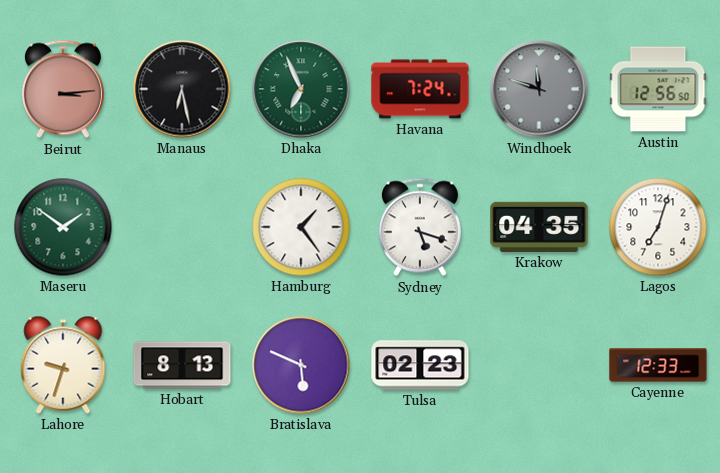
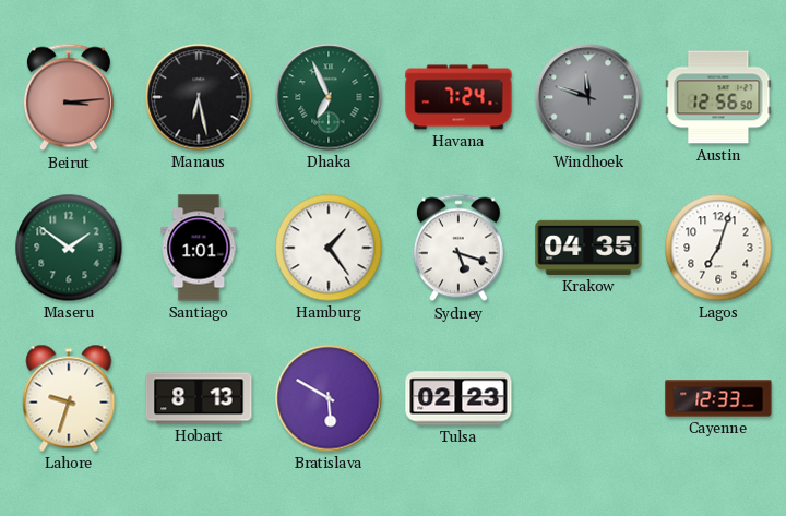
Santiago: none -> 1:01 (199, 248)
Bratislava: 5:49 -> 5:50 (329, 398)
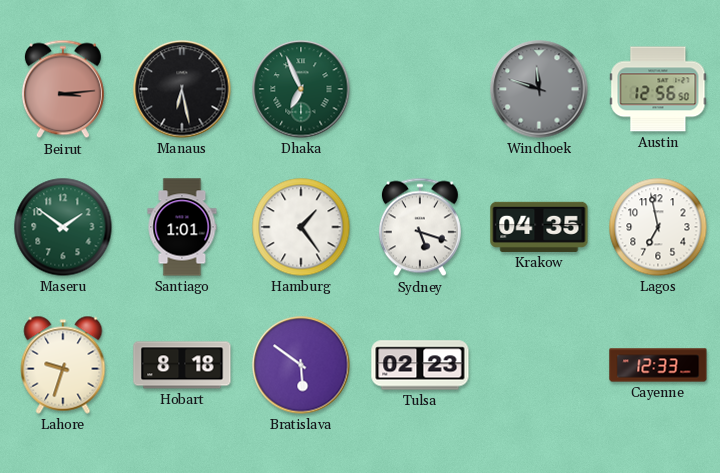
Havana: 7:24 -> none (458, 97)
Lagos: 7:03 -> 6:58 (658, 227)
Hobart: 8:13 -> 8:18 (182, 365)
Bratislava: 5:50 -> 5:51 (301, 365)
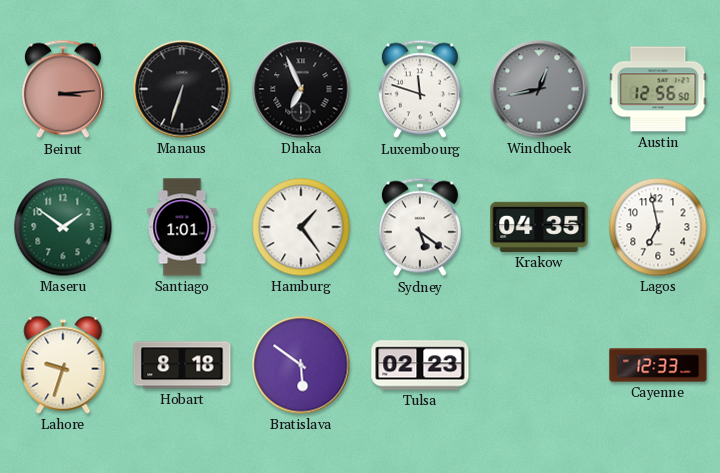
Manaus: 6:28 -> 6:33 (182, 89)
Dhaka dial: green -> black (301, 89)
Luxembourg: none -> 11:48 (420, 89)
Windhoek: 11:48 -> 12:43 (539, 89)
Sydney: 5:18 -> 5:21 (420, 227)
